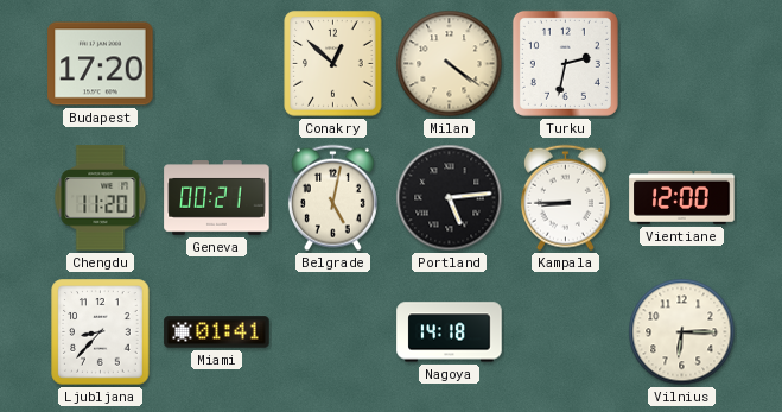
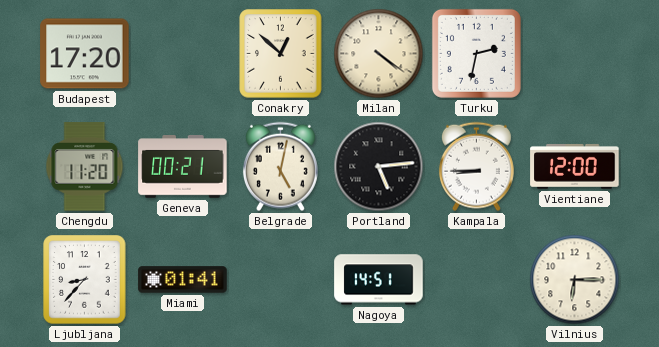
Nagoya: 14:18 -> 14:51 (379, 280)
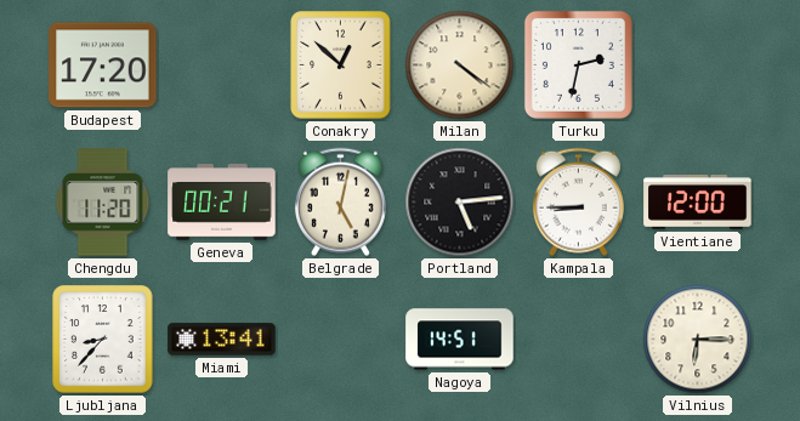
Miami: 01:41 -> 13:41 (222, 340)
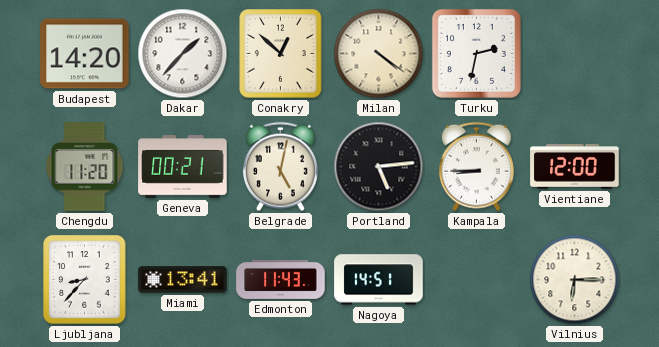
Budapest: 17:20 -> 14:20 (85, 54)
Dakar: none -> 1:37 (183, 54)
Edmonton: none -> 11:43 (281, 279)
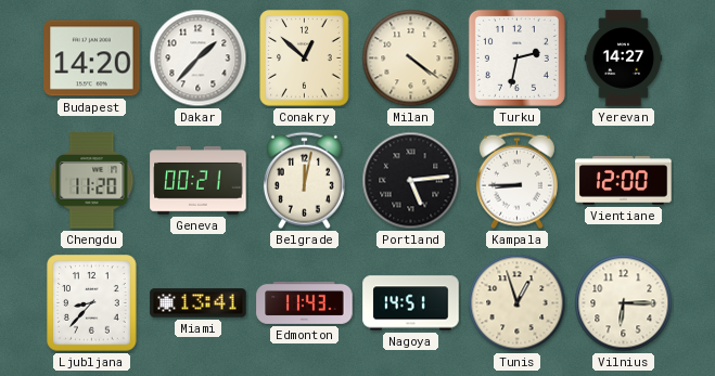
Yerevan: none -> 14:27 (624, 59)
Belgrade: 5:02 -> 12:02 (304, 181)
Tunis: none -> 12:57 (518, 303)
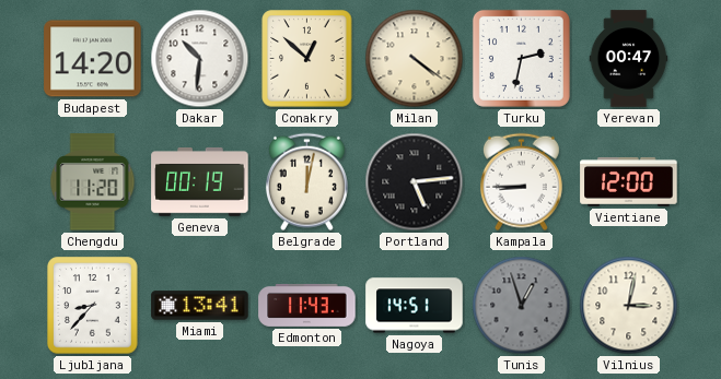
Dakar: 1:37 -> 10:31 (200, 59)
Yerevan: 14:27 -> 00:47 (629, 59)
Geneva: 00:21 -> 00:19 (200, 182)
Tunis dial: cream -> grey (522, 306)
Vilnius: 6:15 -> 3:02 (629, 306)
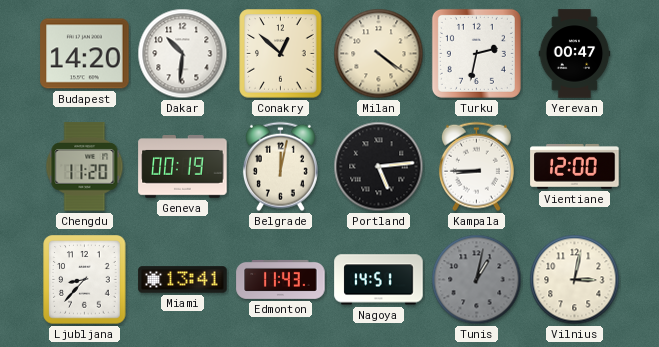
Tunis: 12:57 -> 1:02 (477, 280)
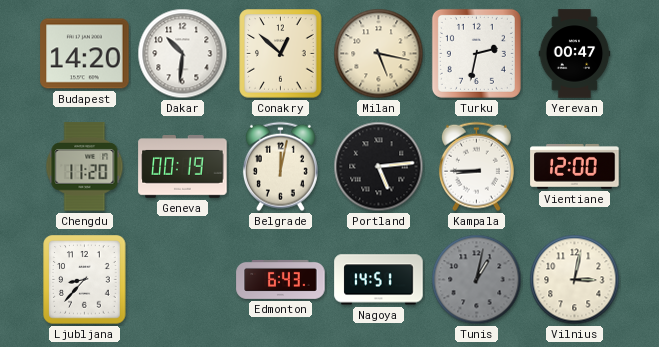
Milan: 4:21 -> 5:17 (379, 54)
Miami: 13:41 -> none (183, 280)
Edmonton: 11:43 -> 6:43 (281, 279)
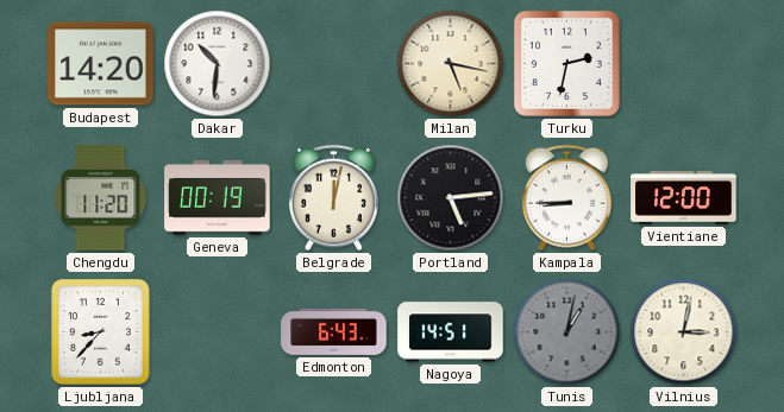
Conakry: 12:52 -> none (281, 54)
Yerevan: 00:47 -> none (575, 54)
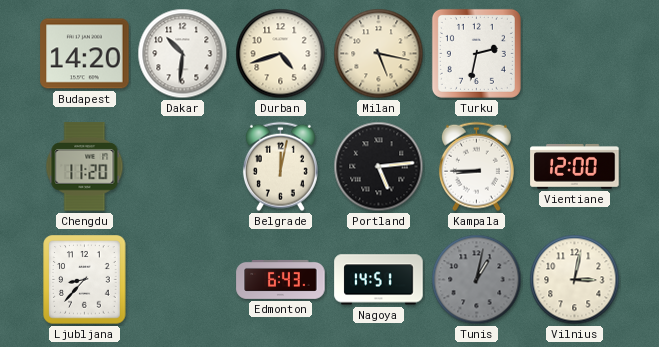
Durban: none -> 4:42 (281, 54)
Geneva: 00:19 -> none (218, 198)
